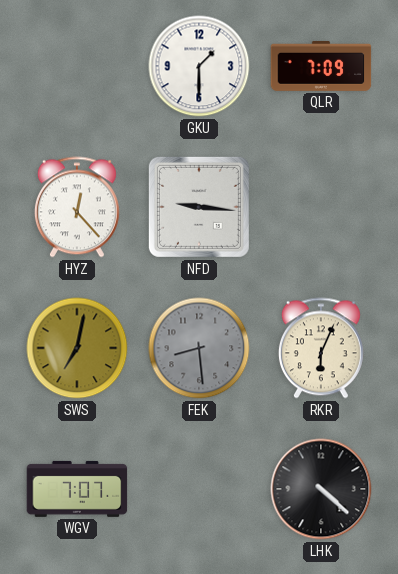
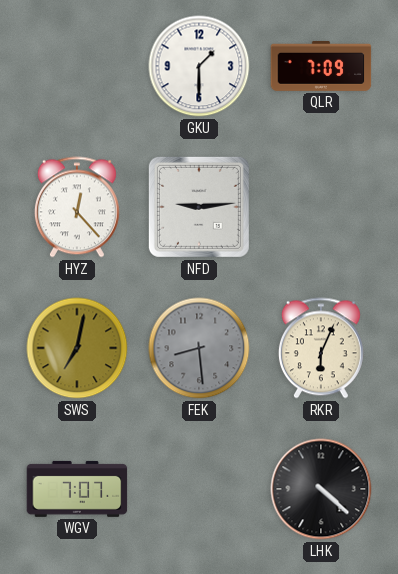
NFD: 9:16 -> 9:14 (199, 207)
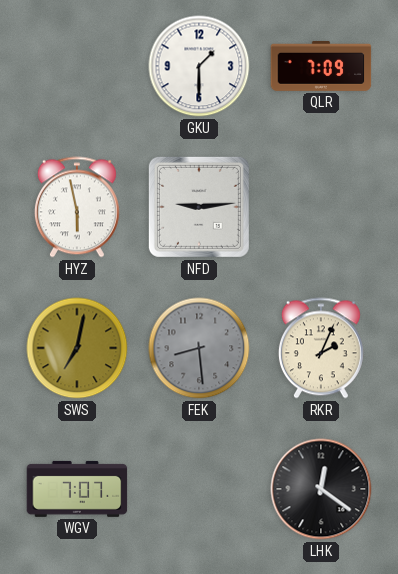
HYZ: 12:23 -> 5:58 (77, 207)
RKR: 6:04 -> 2:04 (321, 348)
LHK: 4:22 -> 12:21 (321, 489)
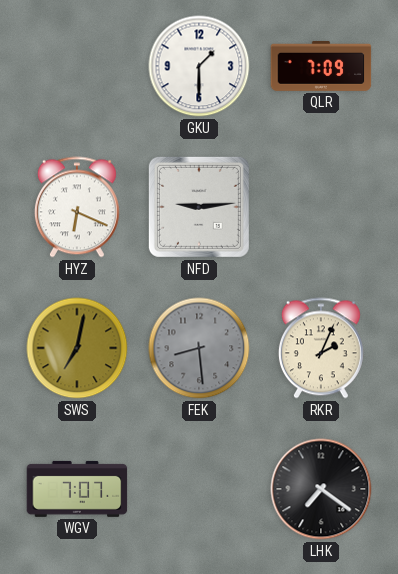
HYZ: 5:58 -> 6:19 (77, 207)
LHK: 12:21 -> 7:21 (321, 489)
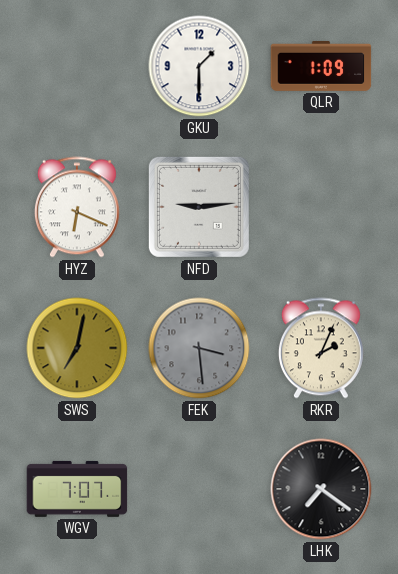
QLR: 7:09 -> 1:09 (321, 66)
FEK: 8:29 -> 3:29 (199, 348)
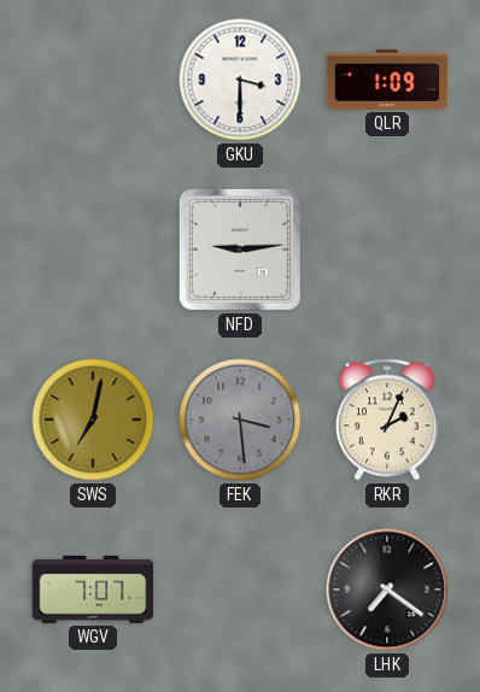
GKU: 1:30 -> 3:30 (240, 80)
HYZ: 6:19 -> none (77, 207)
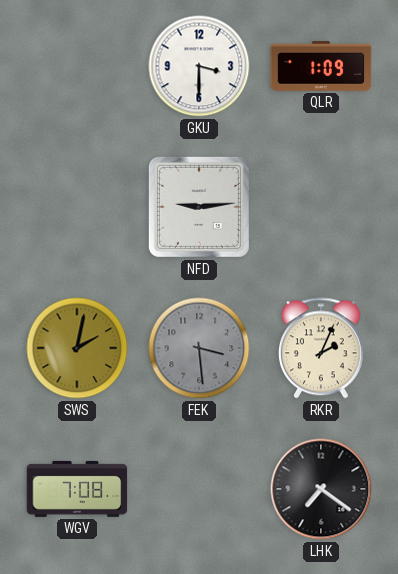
SWS: 7:02 -> 2:02 (77, 348)
WGV: 7:07 -> 7:08 (77, 489)
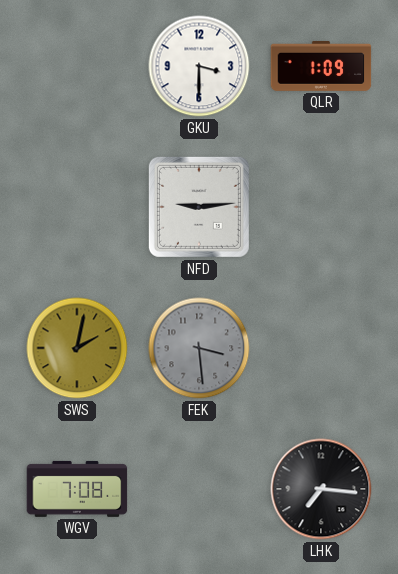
RKR: 2:04 -> none (321, 348)
LHK: 7:21 -> 7:16 (321, 489)
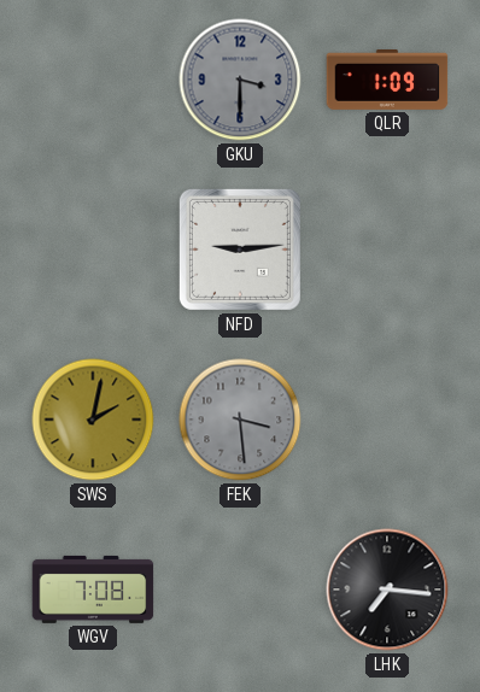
GKU dial: white -> grey (240, 80)
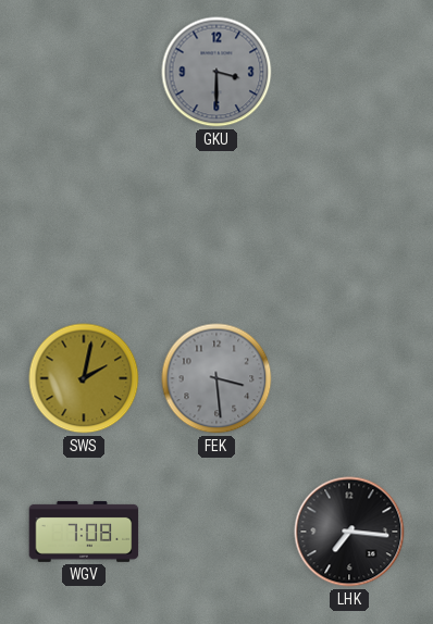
QLR: 1:09 -> none (387, 80)
NFD: 9:14 -> none (240, 250)
